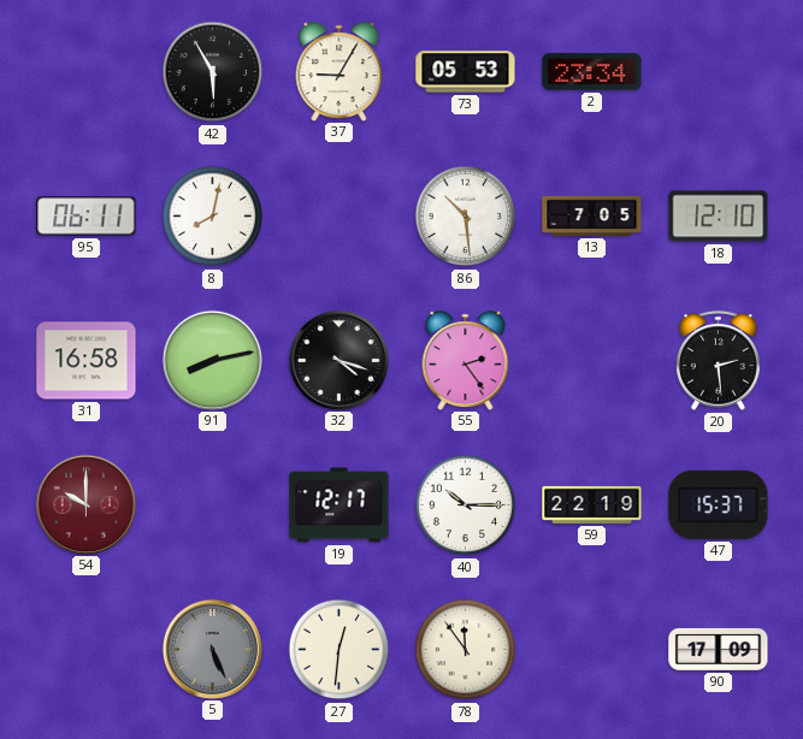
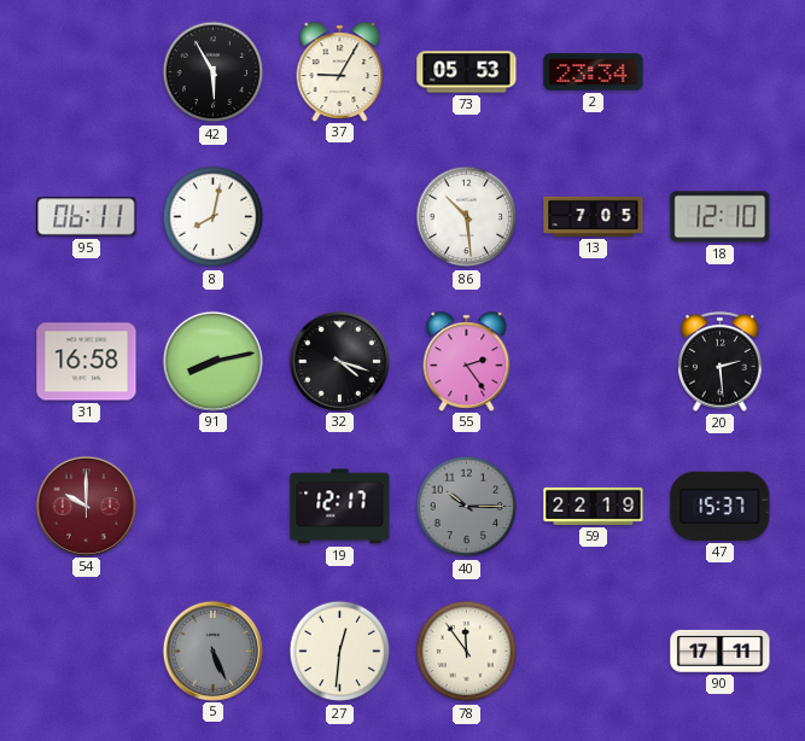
40 dial: white -> grey (467, 507)
90: 17:09 -> 17:11 (721, 650)
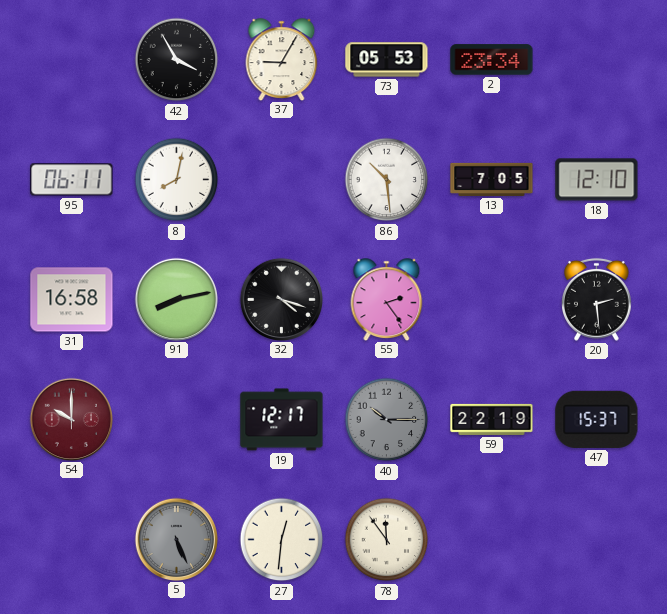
42: 5:55 -> 3:55 (177, 60)
90: 17:11 -> none (721, 650)
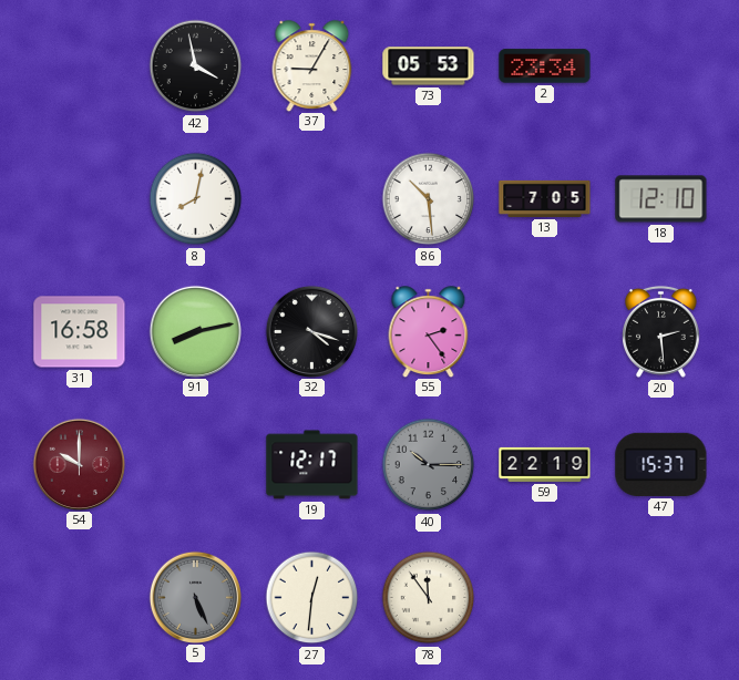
42: 3:55 -> 3:58 (196, 66)
95: 06:11 -> none (72, 180)
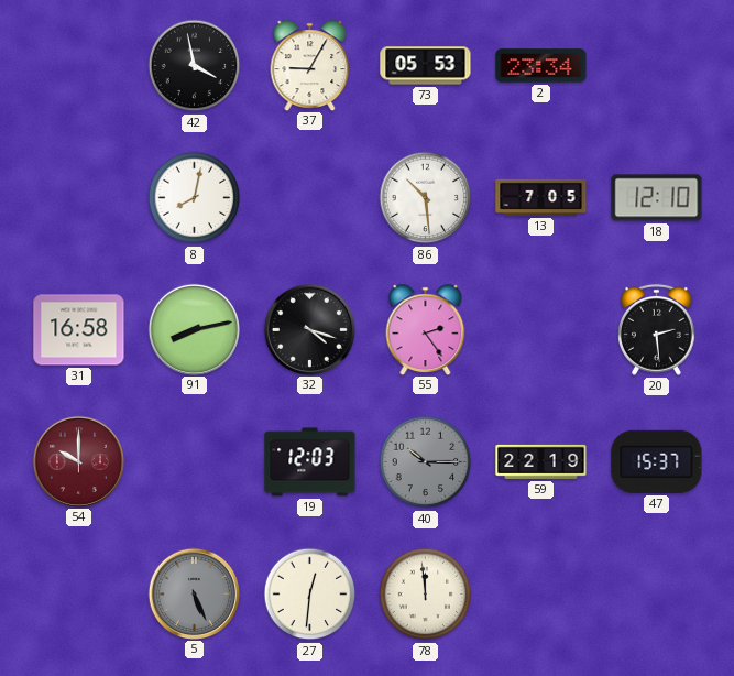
19: 12:17 -> 12:03 (310, 462)
78: 11:54 -> 11:59 (426, 595)
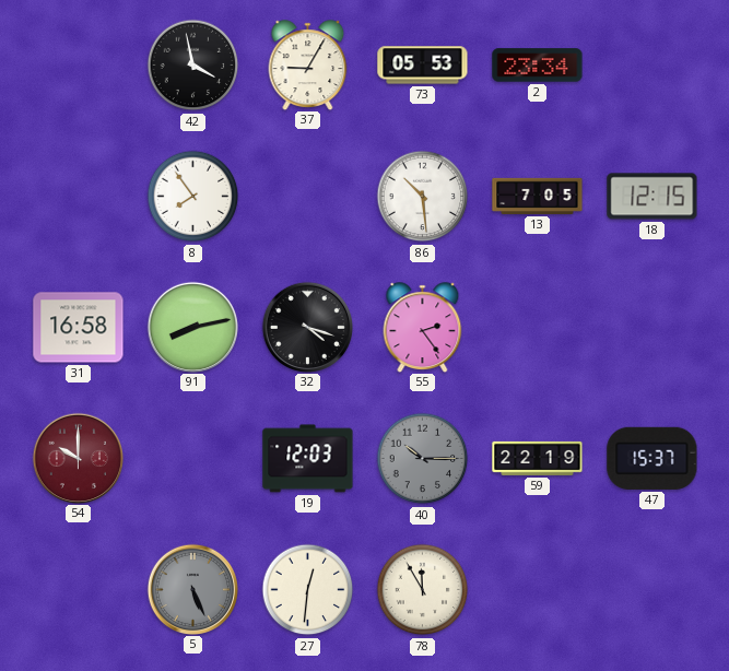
8: 8:02 -> 7:54 (193, 197)
18: 12:10 -> 12:15 (652, 197)
20: 2:29 -> none (657, 329)
78: 11:59 -> 11:55 (423, 590)
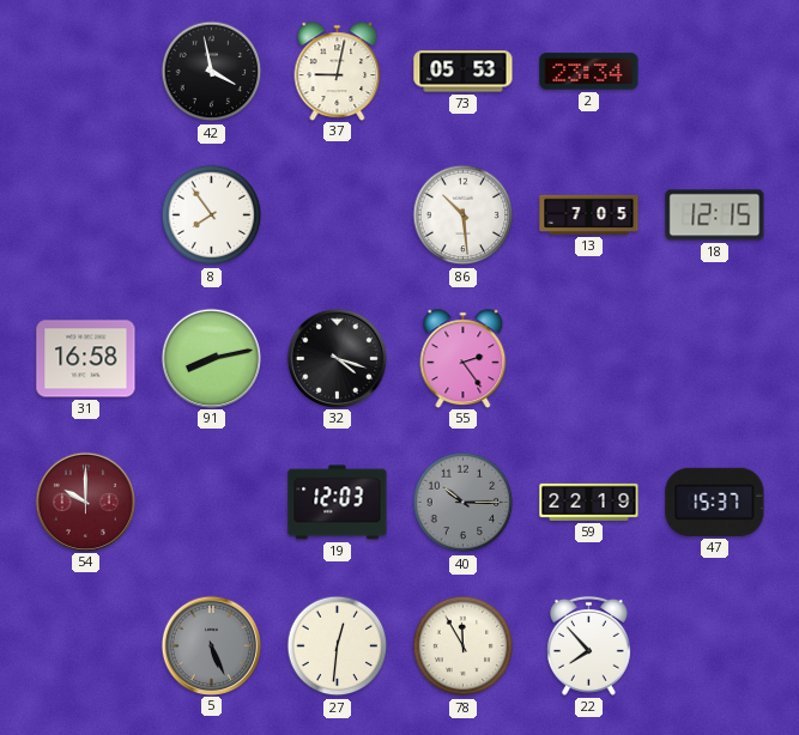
37: 9:05 -> 9:02 (338, 71)
22: none -> 7:53 (589, 645)
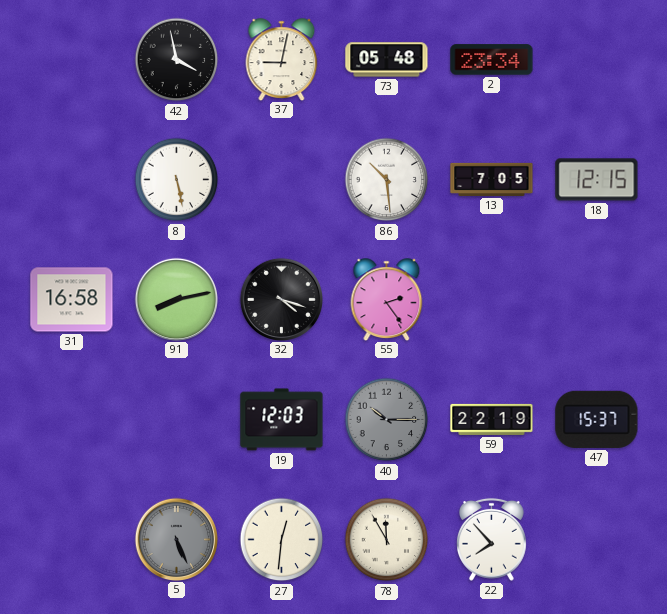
73: 05:53 -> 05:48 (387, 60)
8: 7:54 -> 5:28 (177, 180)
54: 10:00 -> none (85, 502)
